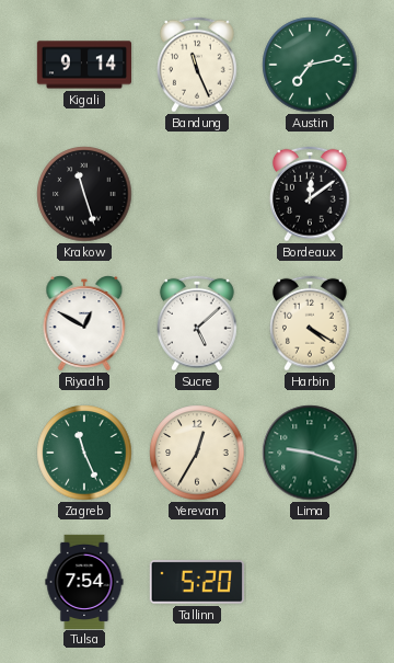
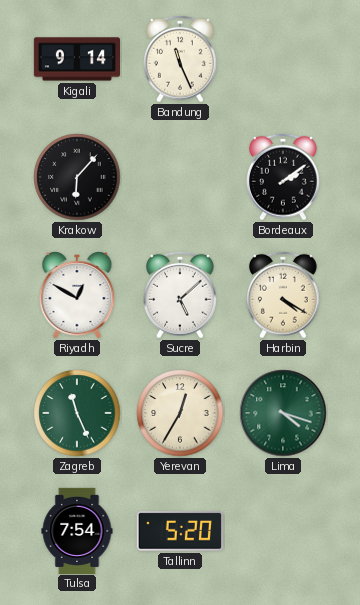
Austin: 7:13 -> none (310, 65)
Krakow: 11:27 -> 6:07 (77, 177)
Bordeaux: 12:09 -> 2:09 (284, 177)
Lima: 9:18 -> 4:18 (283, 413)
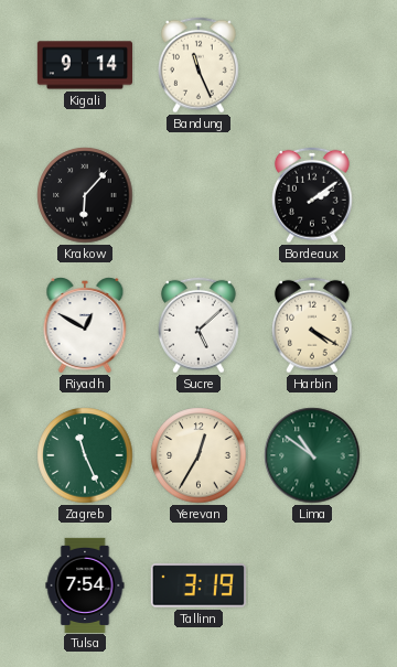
Lima: 4:18 -> 10:51 (312, 455)
Tallinn: 5:20 -> 3:19 (198, 585)
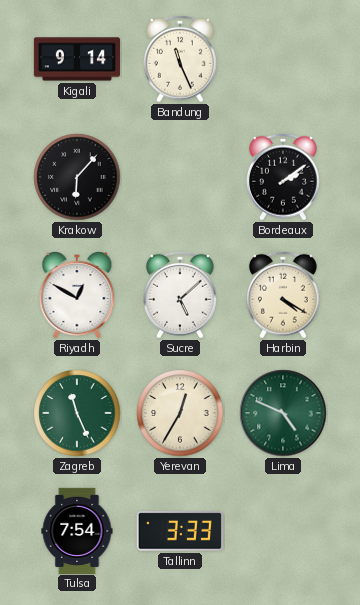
Lima: 10:51 -> 4:49 (283, 413)
Tallinn: 3:19 -> 3:33 (180, 531)
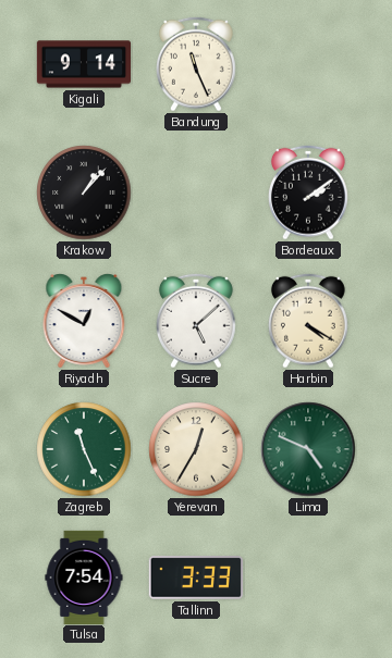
Krakow: 6:07 -> 1:07 (84, 193)
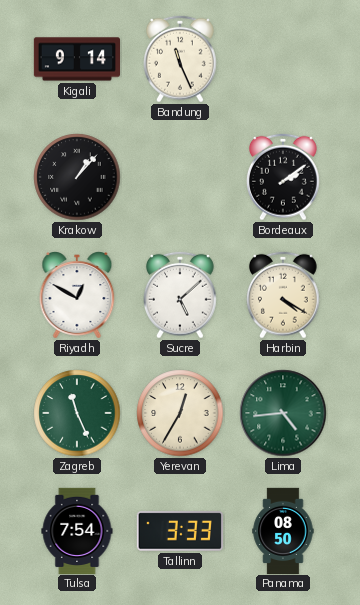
Lima: 4:49 -> 4:44 (283, 413)
Panama: none -> 08:50 (283, 530)
